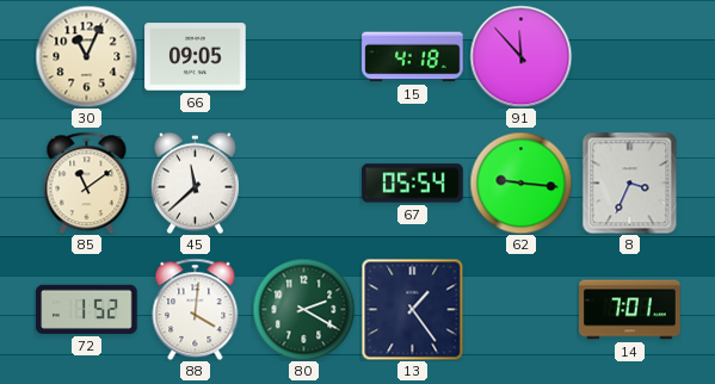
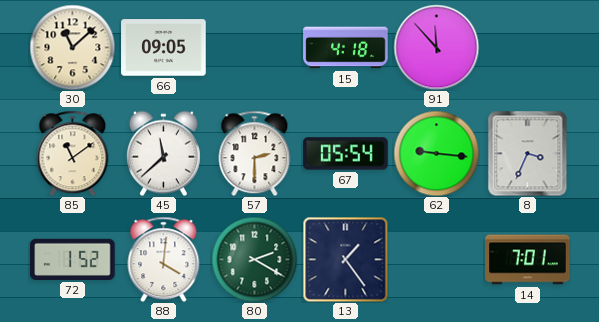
30: 11:04 -> 11:08 (72, 47)
57: none -> 2:30 (255, 153)
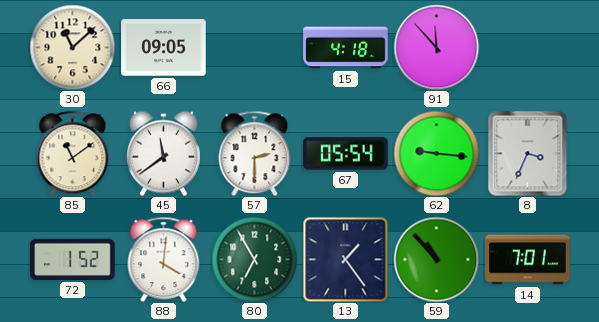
45: 11:38 -> 11:39 (163, 153)
80: 2:20 -> 6:55 (254, 259)
59: none -> 10:53 (436, 259)
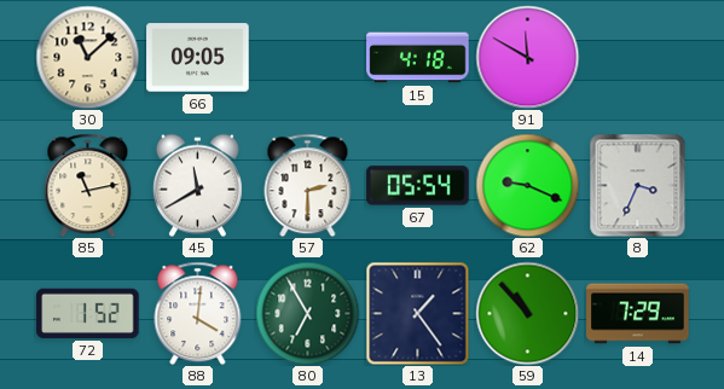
91: 11:53 -> 11:50 (527, 57)
85: 11:09 -> 11:13 (88, 185)
45: 11:39 -> 11:40 (197, 185)
62: 9:16 -> 9:19 (527, 185)
14: 7:01 -> 7:29 (638, 314)
